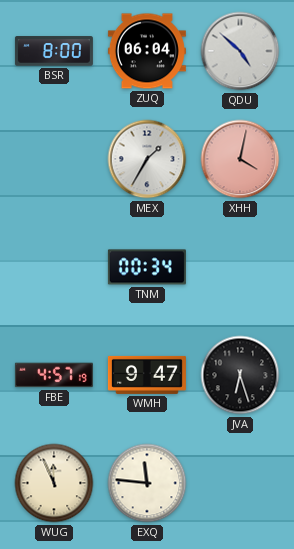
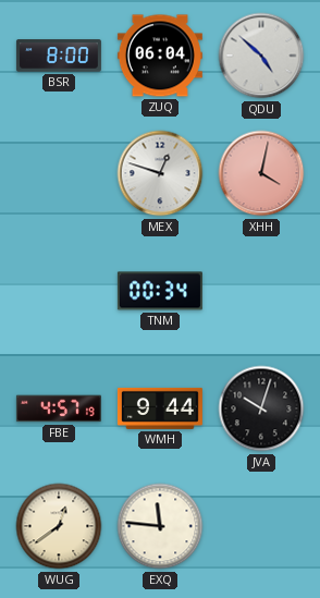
MEX: 1:35 -> 12:48 (160, 173)
WMH: 9:47 -> 9:44 (160, 408)
JVA: 6:27 -> 10:03 (261, 408)
WUG: 11:56 -> 12:39 (59, 526)
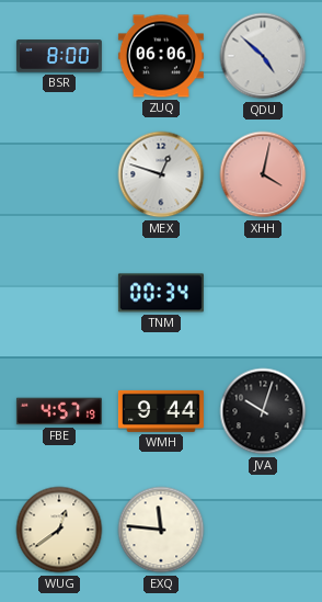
ZUQ: 06:04 -> 06:06 (161, 56)
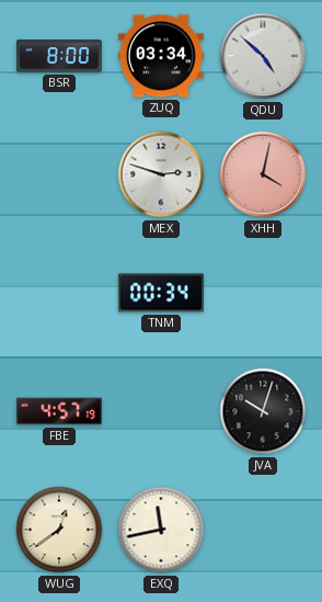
ZUQ: 06:06 -> 03:34 (161, 56)
MEX: 12:48 -> 2:48 (161, 174)
WMH: 9:44 -> none (161, 411)
EXQ: 11:46 -> 11:43 (161, 530)
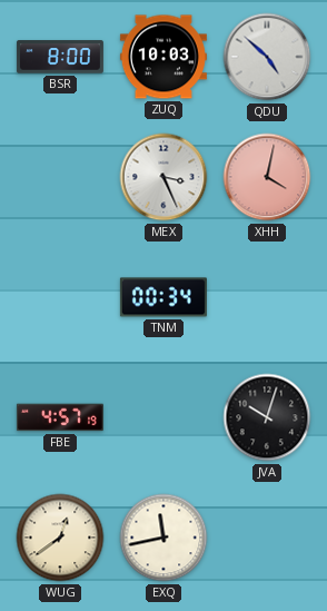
ZUQ: 03:34 -> 10:03 (163, 57)
MEX: 2:48 -> 3:26 (163, 177)
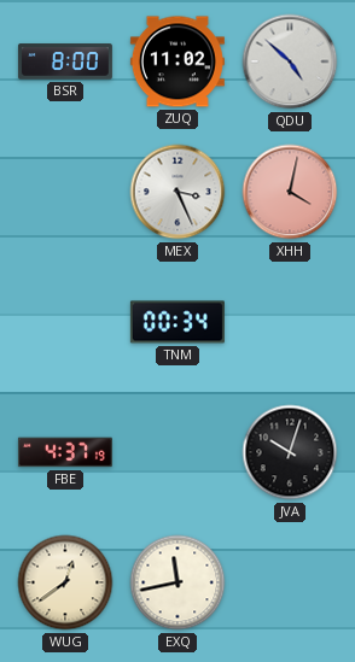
ZUQ: 10:03 -> 11:02 (177, 61)
FBE: 4:57 -> 4:37 (65, 452)
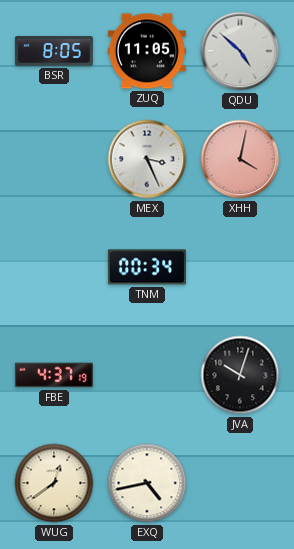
BSR: 8:00 -> 8:05 (54, 51)
ZUQ: 11:02 -> 11:05 (147, 51)
EXQ: 11:43 -> 4:43 (147, 483)
